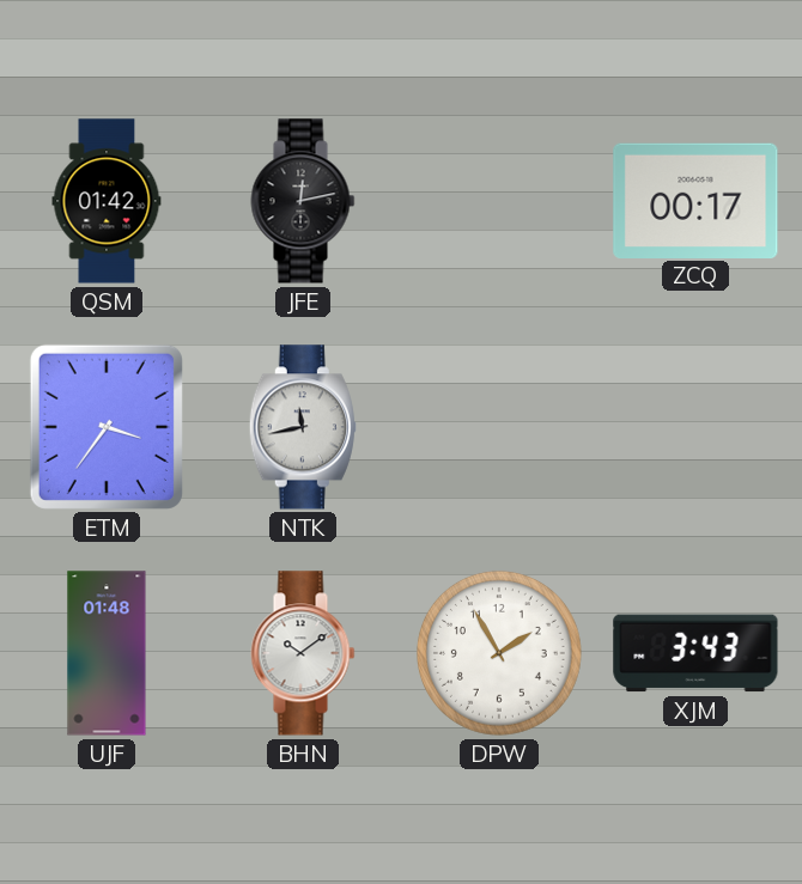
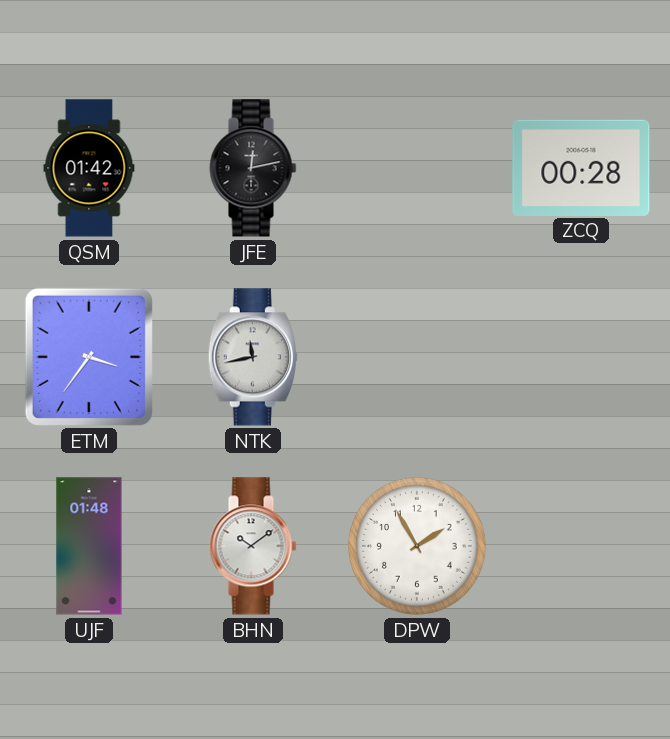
ZCQ: 00:17 -> 00:28 (581, 167)
XJM: 3:43 -> none (695, 653)
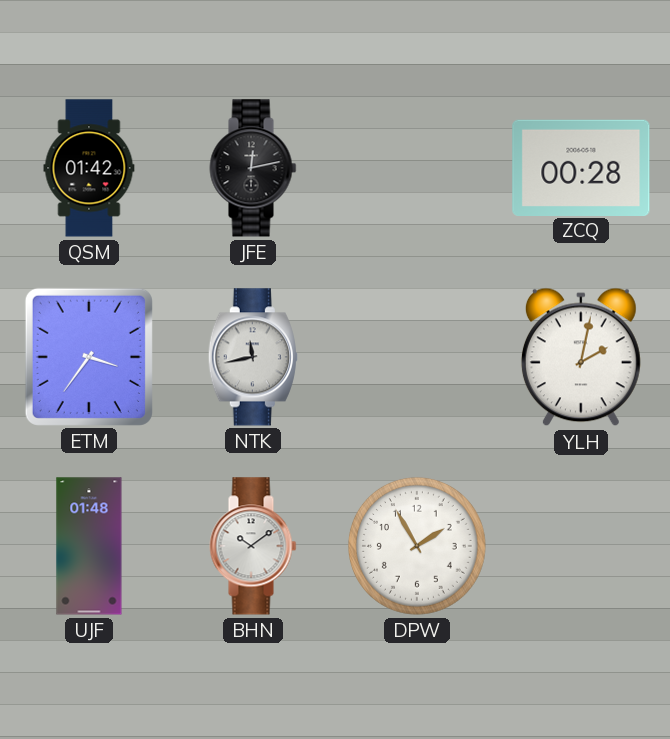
YLH: none -> 2:02 (581, 357)
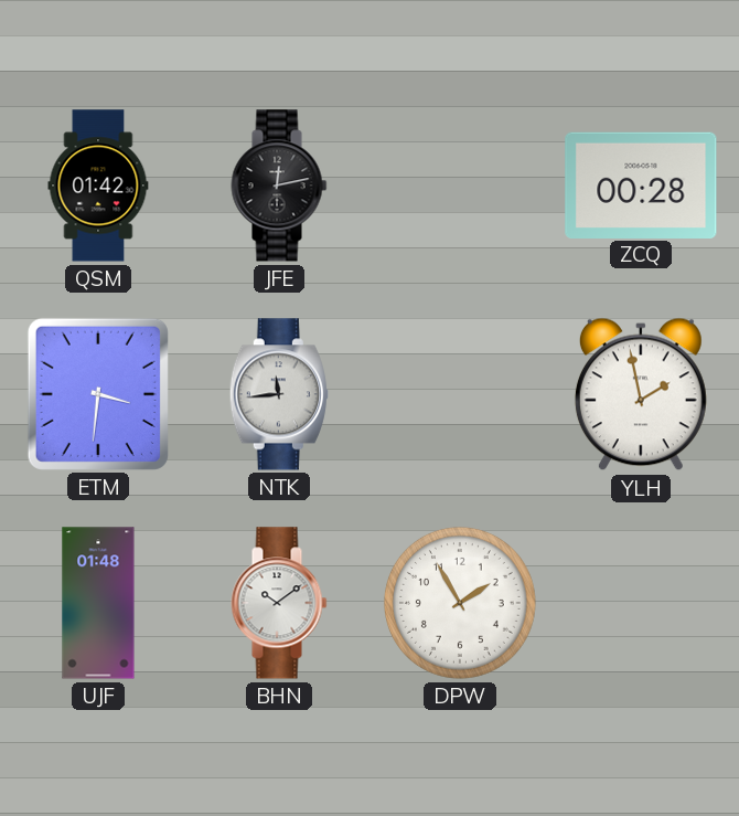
ETM: 3:36 -> 3:31 (98, 394)
NTK: 11:43 -> 11:44 (279, 394)
YLH: 2:02 -> 1:58 (641, 394)
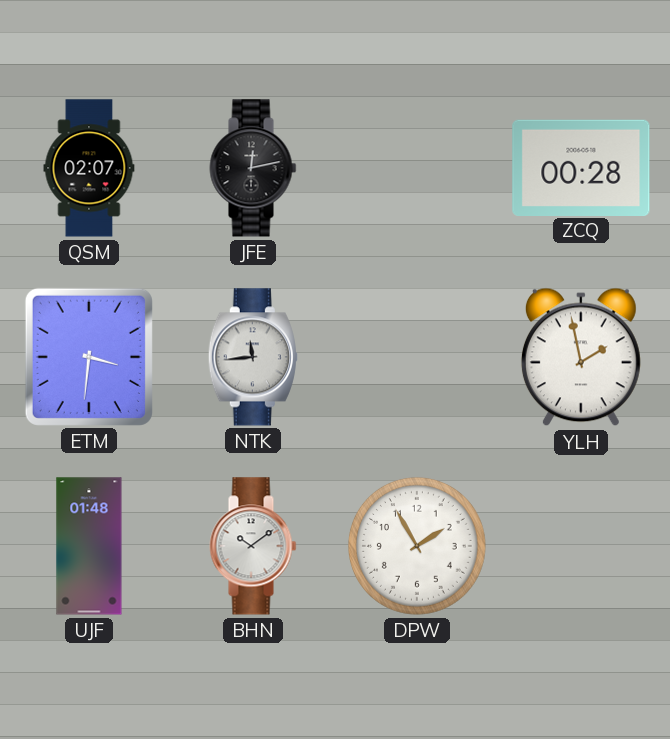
QSM: 01:42 -> 02:07 (89, 168)
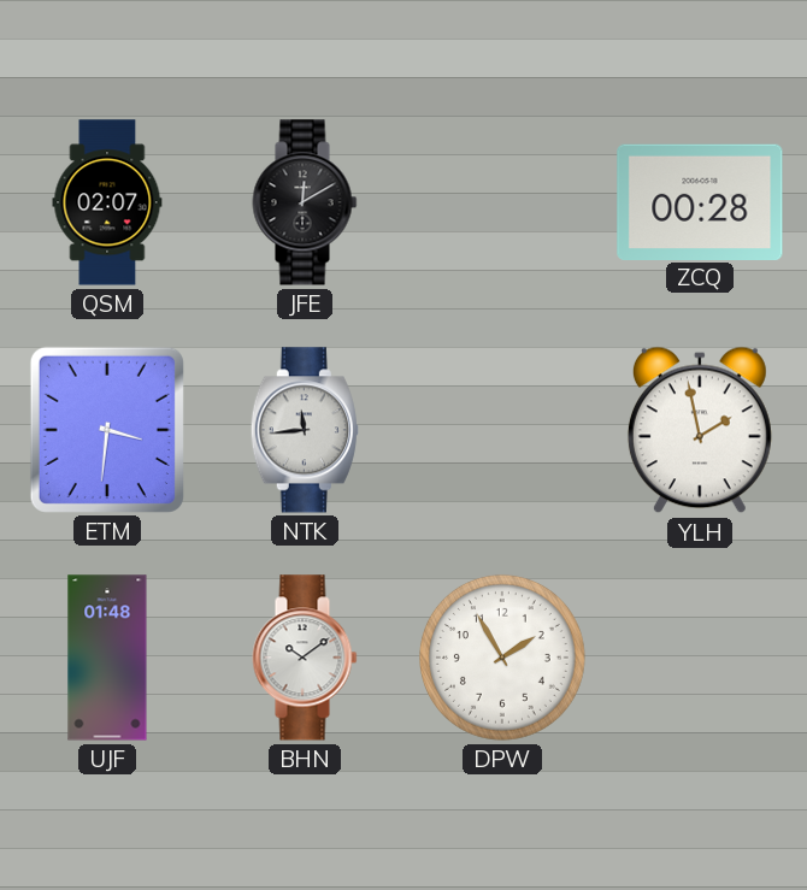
JFE: 12:13 -> 12:10 (305, 202)
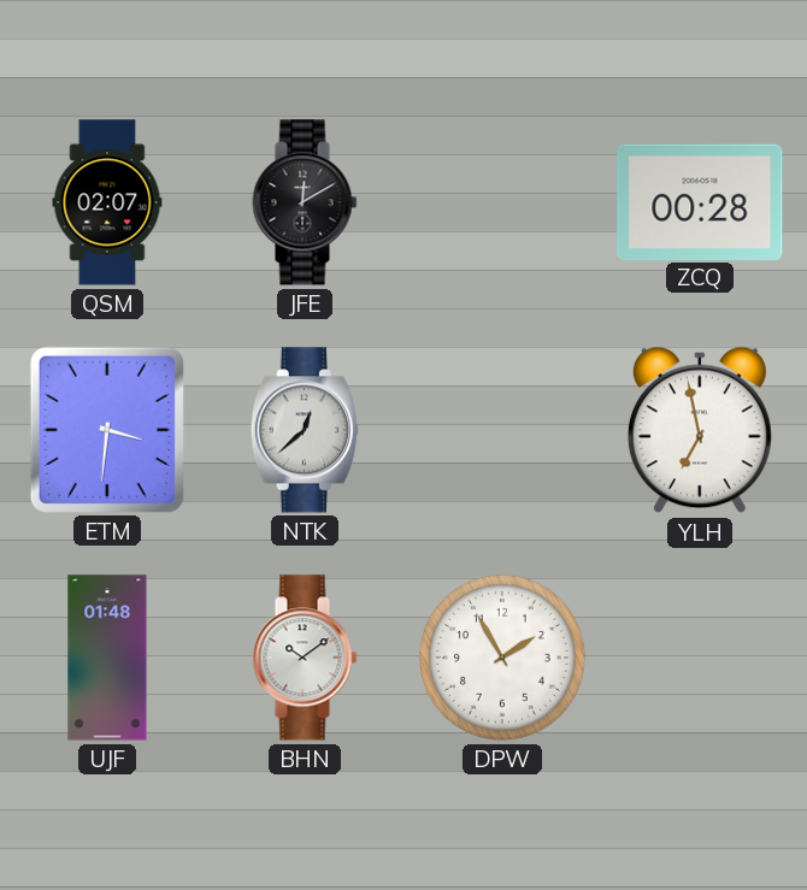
NTK: 11:44 -> 12:38 (305, 430)
YLH: 1:58 -> 6:58 (700, 430)
